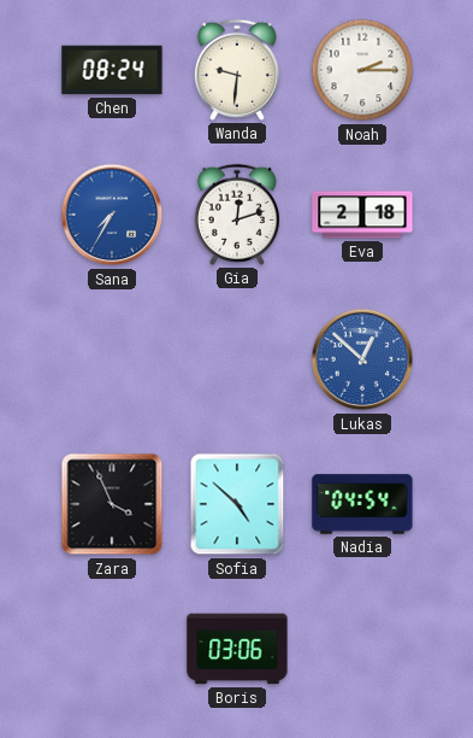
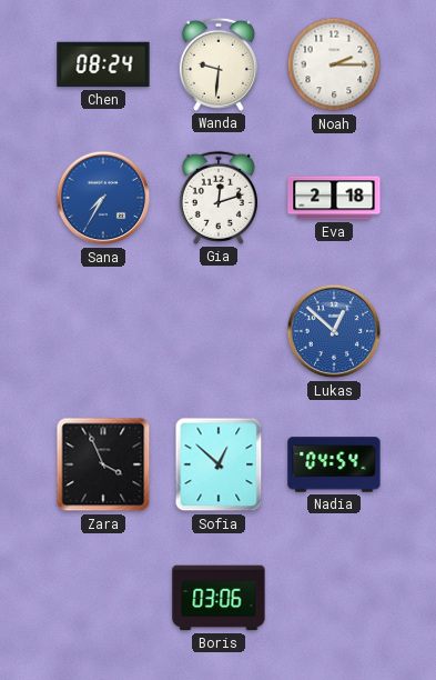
Sofia: 4:52 -> 12:52 (219, 464)
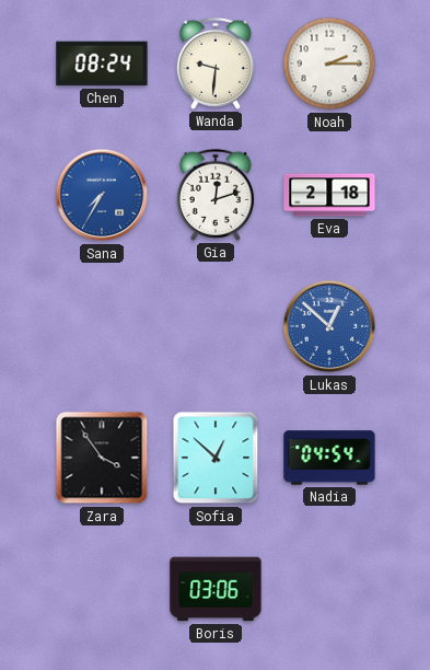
Zara: 3:56 -> 3:54 (102, 458)
